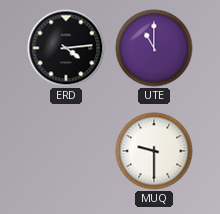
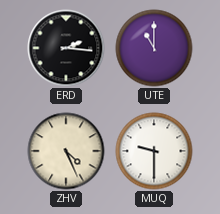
ERD: 4:14 -> 2:16 (66, 48)
ZHV: none -> 4:26 (66, 151)
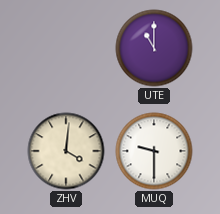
ERD: 2:16 -> none (66, 48)
ZHV: 4:26 -> 4:01 (66, 151)
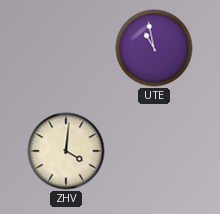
UTE: 11:00 -> 10:58 (154, 48)
MUQ: 9:30 -> none (154, 151)
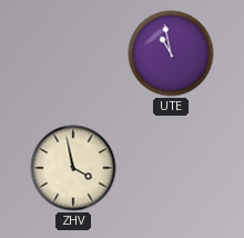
ZHV: 4:01 -> 3:58 (73, 168)
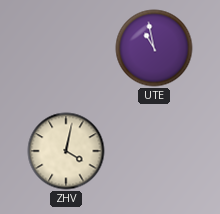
ZHV: 3:58 -> 4:02 (66, 151)
